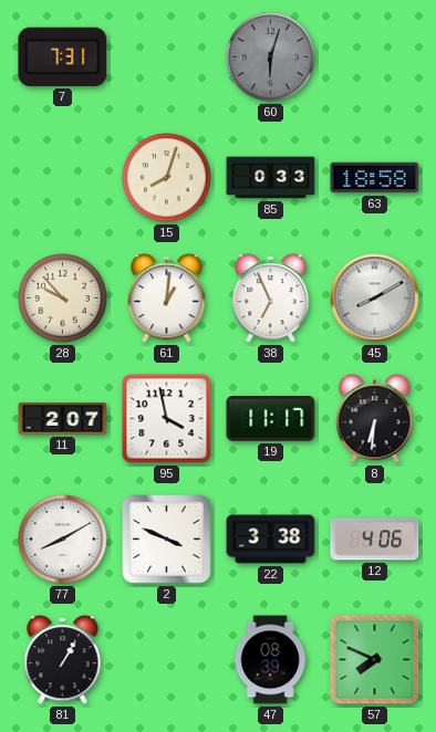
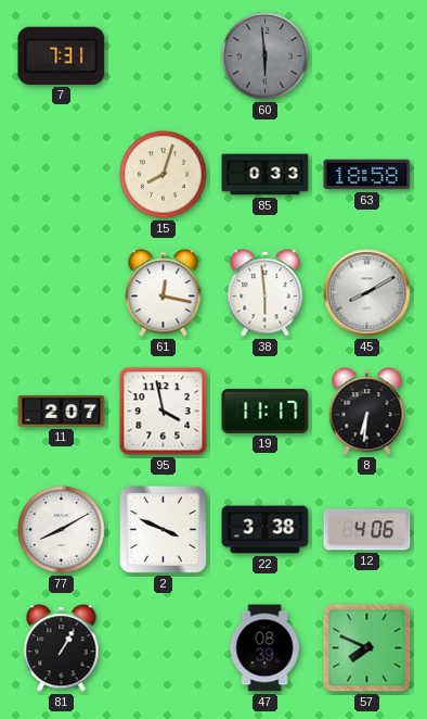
60: 6:03 -> 5:59 (266, 56)
28: 9:53 -> none (63, 299)
61: 1:01 -> 12:17 (164, 293)
38: 6:56 -> 5:59 (266, 293)
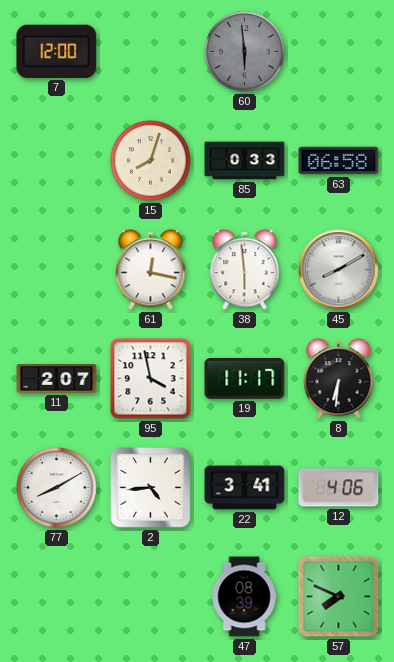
7: 7:31 -> 12:00 (57, 51)
63: 18:58 -> 06:58 (339, 161)
2: 3:49 -> 4:44 (151, 488)
22: 3:38 -> 3:41 (245, 488)
81: 1:05 -> none (62, 648)
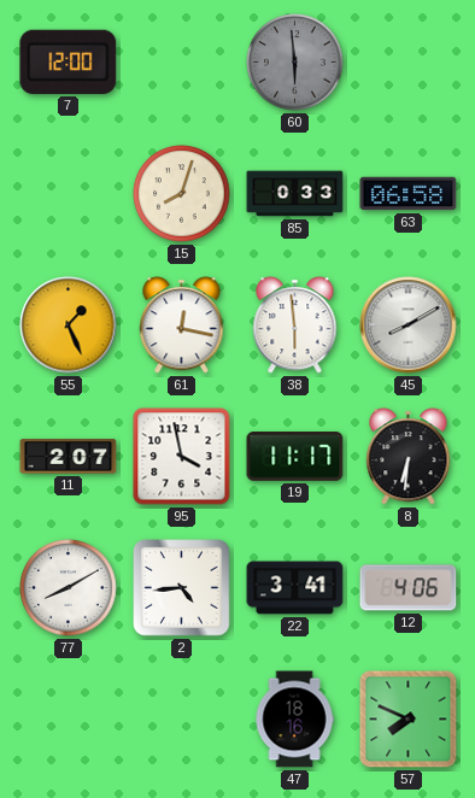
55: none -> 1:26 (69, 325)
47: 08:39 -> 18:16 (294, 720)
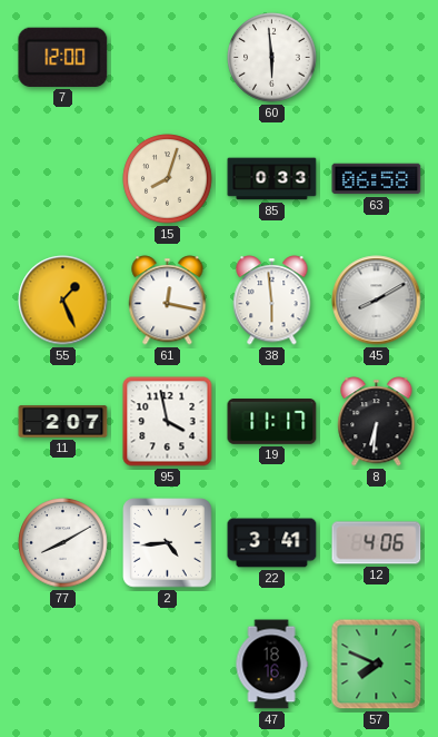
60 dial: grey -> white (272, 58)
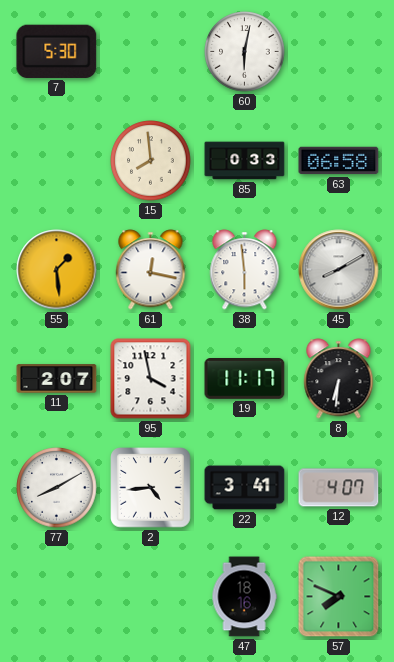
7: 12:00 -> 5:30 (57, 51)
60: 5:59 -> 6:02 (245, 52)
15: 8:03 -> 7:59 (151, 161)
55: 1:26 -> 1:29 (57, 270)
12: 4:06 -> 4:07 (339, 488)
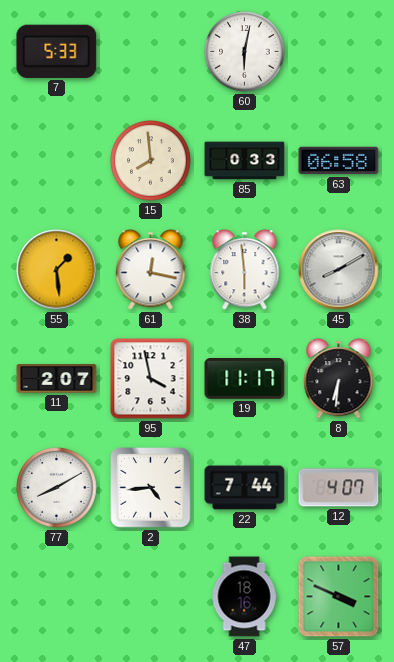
7: 5:30 -> 5:33 (57, 51)
22: 3:41 -> 7:44 (245, 488)
57: 7:49 -> 3:49 (339, 597)
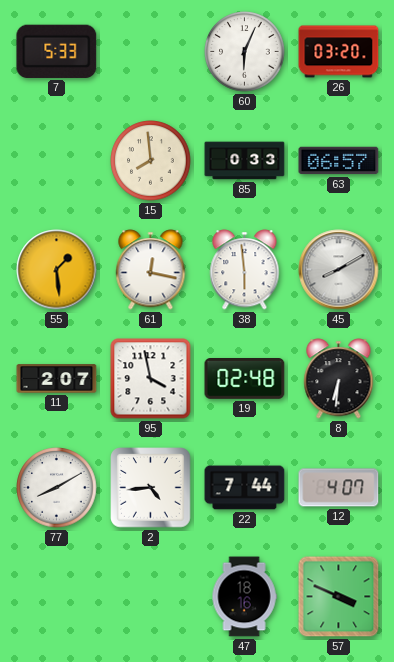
60: 6:02 -> 6:04 (245, 52)
26: none -> 03:20 (339, 52)
63: 06:58 -> 06:57 (339, 161)
19: 11:17 -> 02:48 (245, 379)
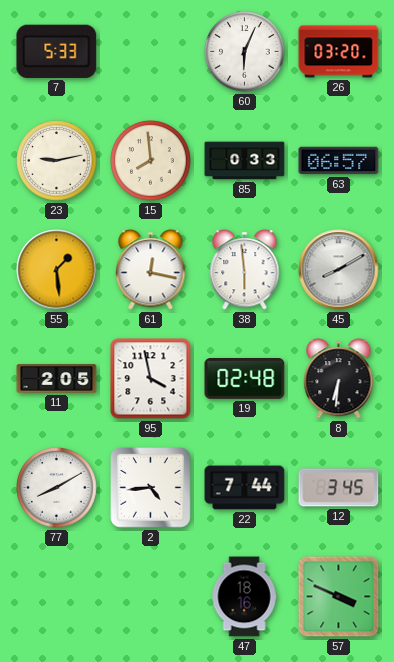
23: none -> 9:13 (57, 161)
11: 2:07 -> 2:05 (57, 379)
12: 4:07 -> 3:45 (339, 488)
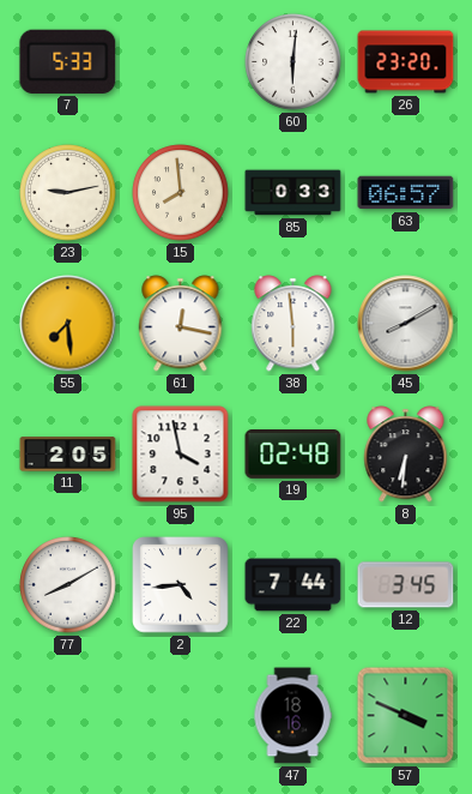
60: 6:04 -> 6:01 (294, 62)
26: 03:20 -> 23:20 (406, 62)
55: 1:29 -> 7:29 (68, 324)
